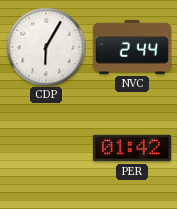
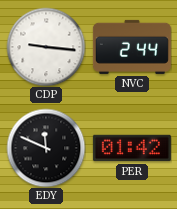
CDP: 6:05 -> 9:16 (46, 47)
EDY: none -> 11:49 (46, 148)
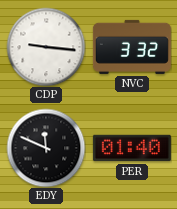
NVC: 2:44 -> 3:32 (132, 47)
PER: 01:42 -> 01:40 (132, 148)
